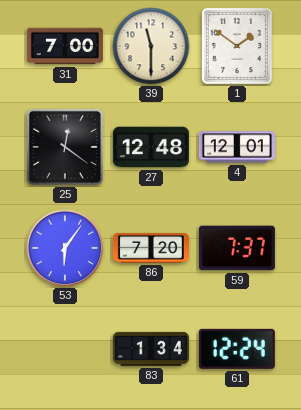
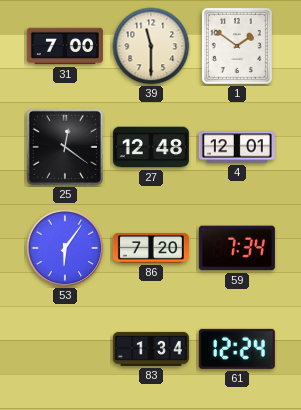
59: 7:37 -> 7:34 (237, 248)
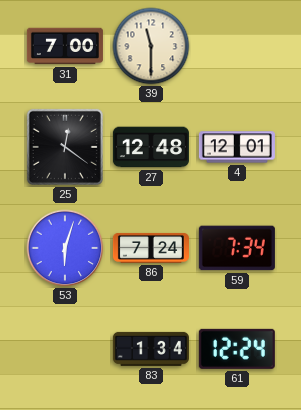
1: 1:51 -> none (237, 46)
53: 6:06 -> 6:03 (65, 248)
86: 7:20 -> 7:24 (151, 248)
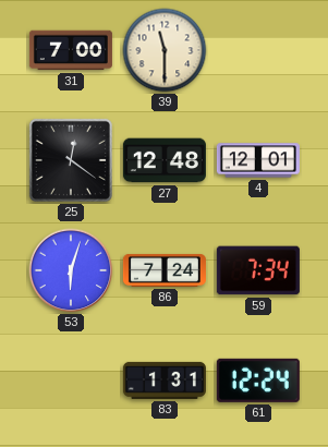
83: 1:34 -> 1:31 (165, 380)
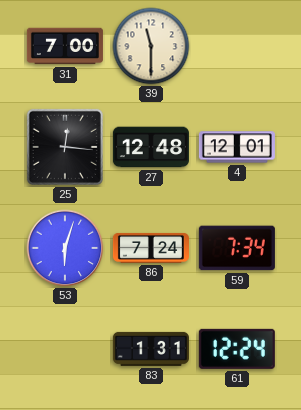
25: 12:21 -> 12:16 (65, 147)
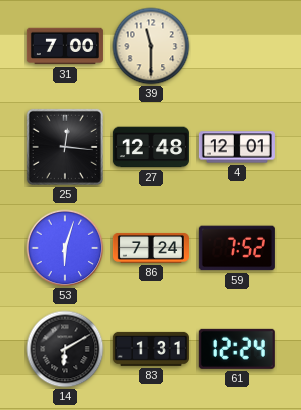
59: 7:34 -> 7:52 (237, 248)
14: none -> 6:10 (65, 349)
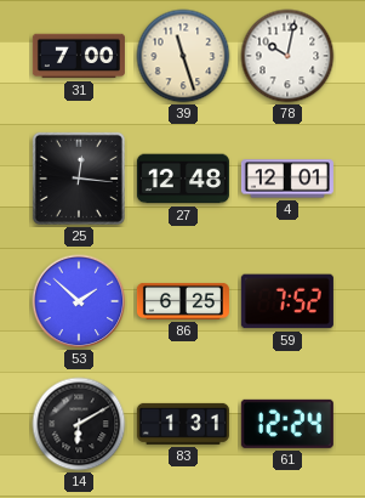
39: 11:30 -> 11:27 (183, 56)
78: none -> 10:02 (287, 56)
53: 6:03 -> 1:52 (79, 301)
86: 7:24 -> 6:25 (183, 301)
